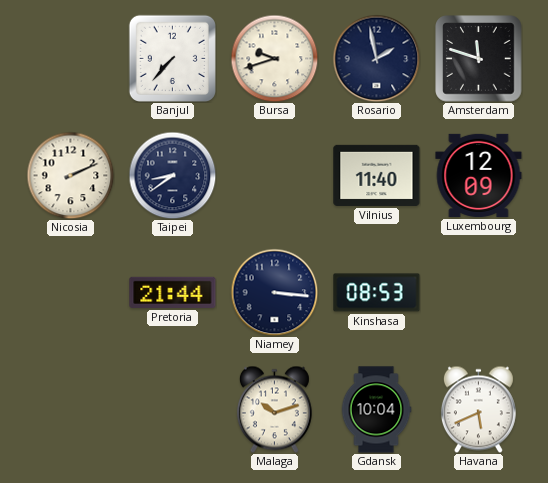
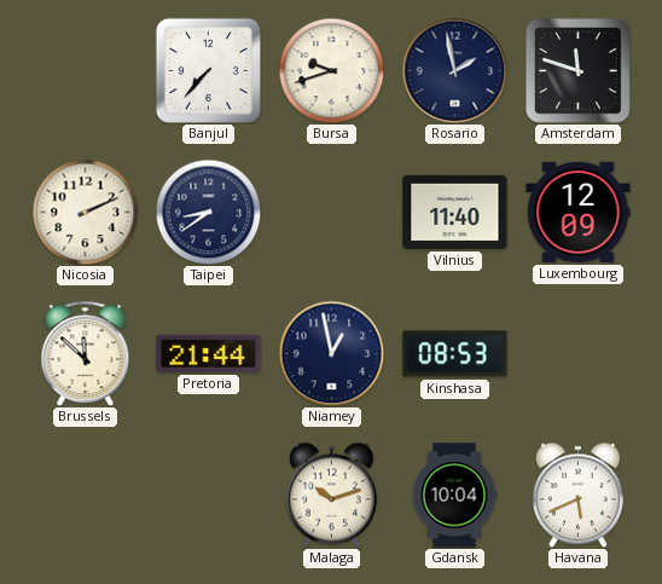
Brussels: none -> 11:52 (86, 353)
Niamey: 3:16 -> 12:58 (331, 353)
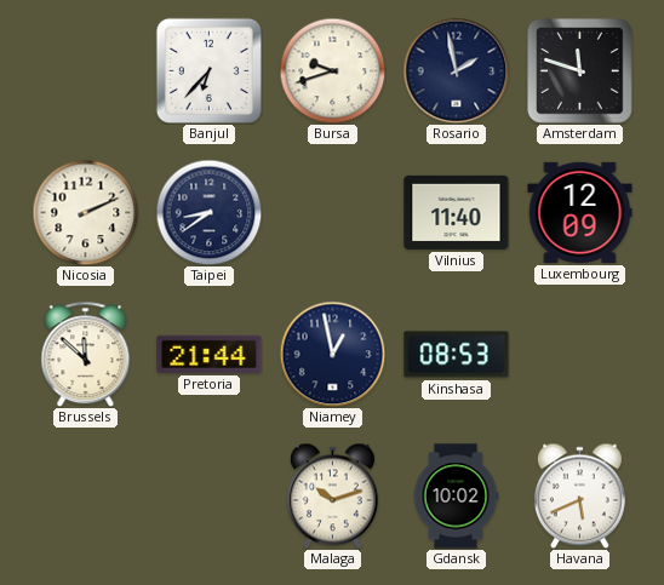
Banjul: 7:37 -> 6:37 (208, 70)
Gdansk: 10:04 -> 10:02 (456, 497)
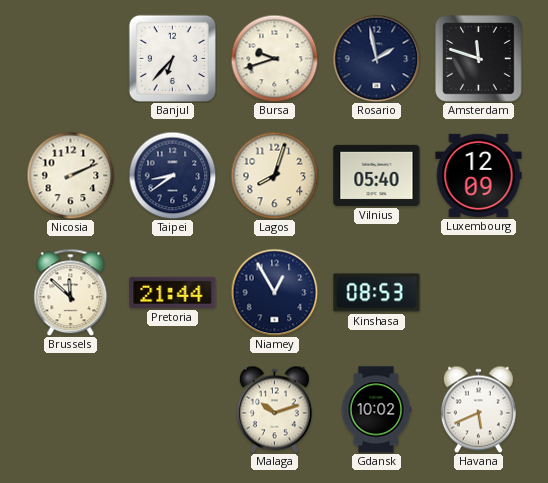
Lagos: none -> 8:03 (274, 175)
Vilnius: 11:40 -> 05:40 (377, 175)
Niamey: 12:58 -> 12:55 (274, 292)
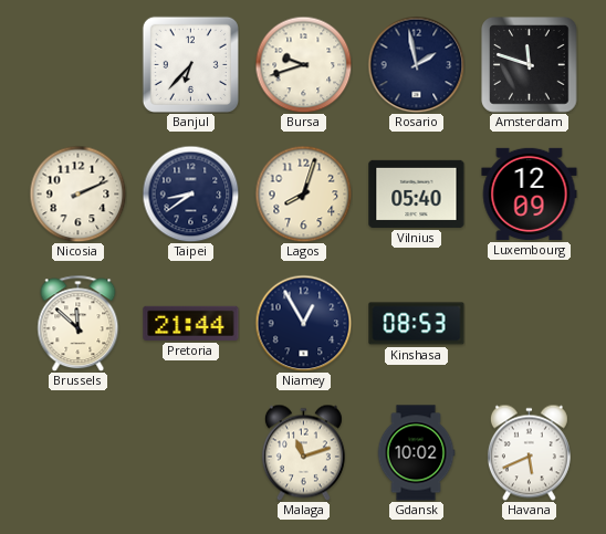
Malaga: 10:12 -> 11:12 (303, 452)
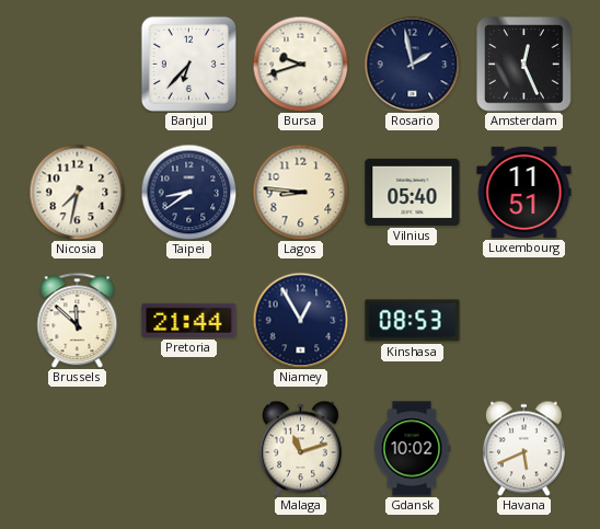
Amsterdam: 11:48 -> 12:26 (524, 65)
Nicosia: 2:11 -> 7:32 (77, 192)
Lagos: 8:03 -> 8:46 (300, 192)
Luxembourg: 12:09 -> 11:51 (524, 192)
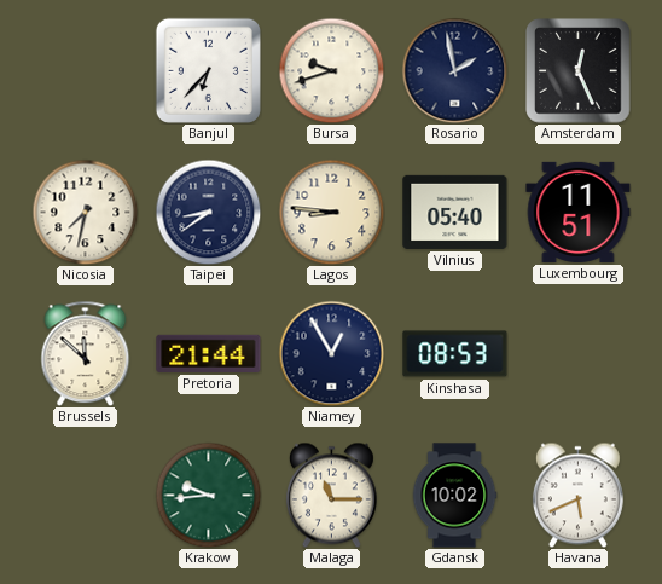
Krakow: none -> 9:44 (208, 495)
Malaga: 11:12 -> 11:15 (331, 495)
